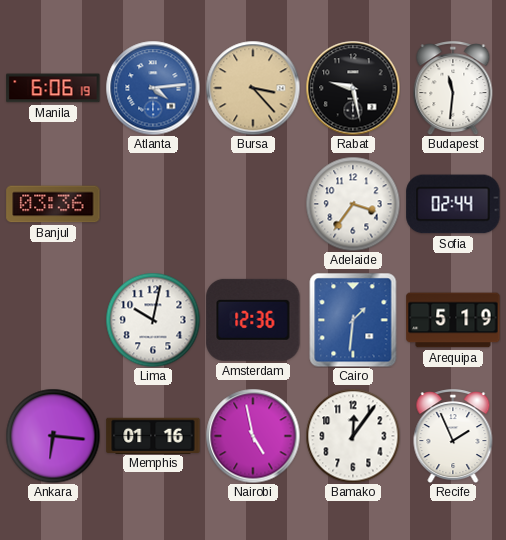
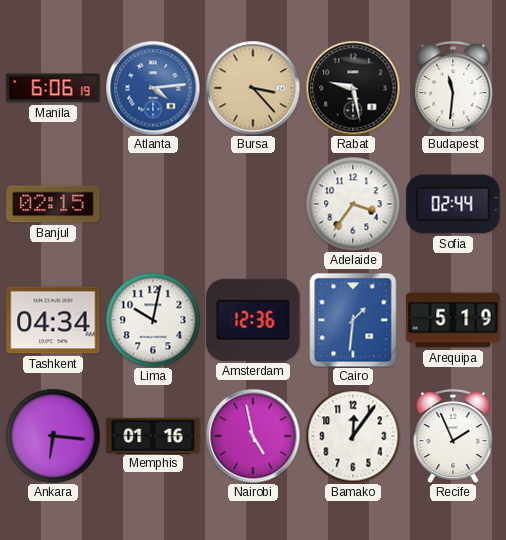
Banjul: 03:36 -> 02:15 (53, 204)
Tashkent: none -> 04:34 (53, 320)
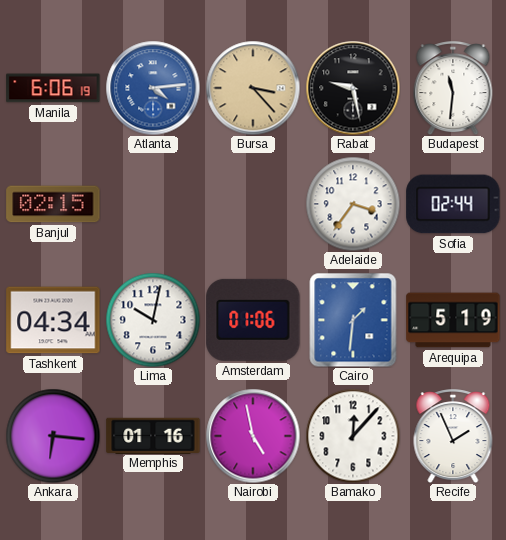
Amsterdam: 12:36 -> 01:06 (253, 320)
Bamako: 12:06 -> 12:07 (353, 436)
